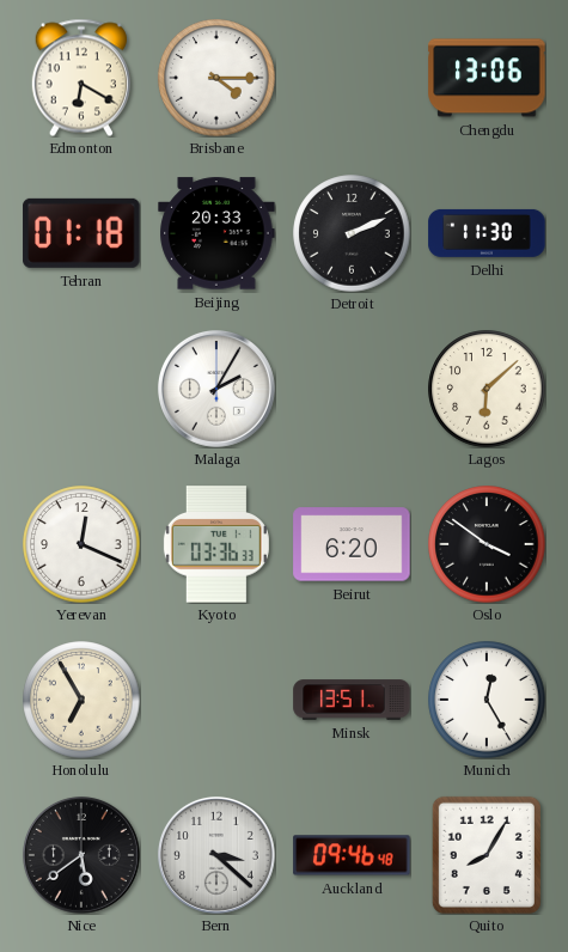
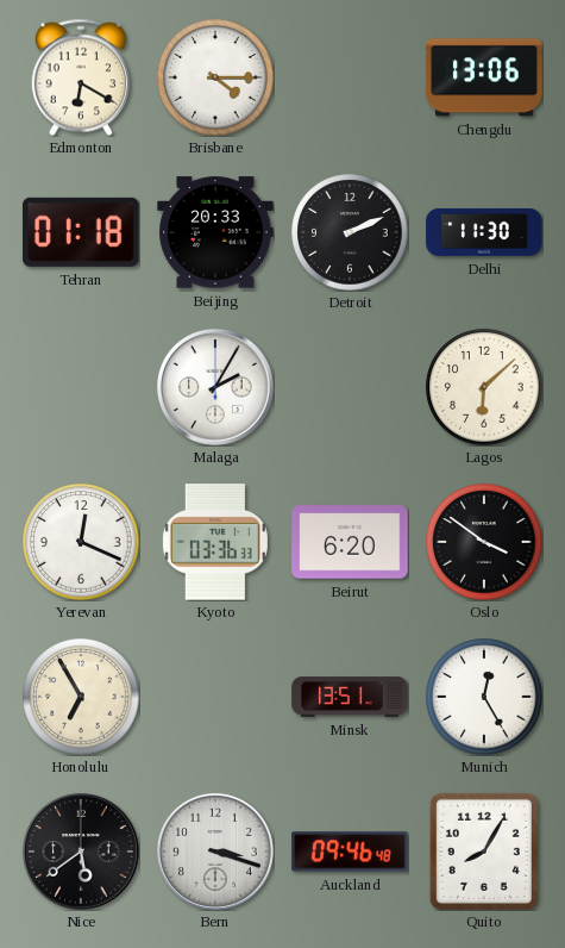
Bern: 3:22 -> 3:18 (215, 852)
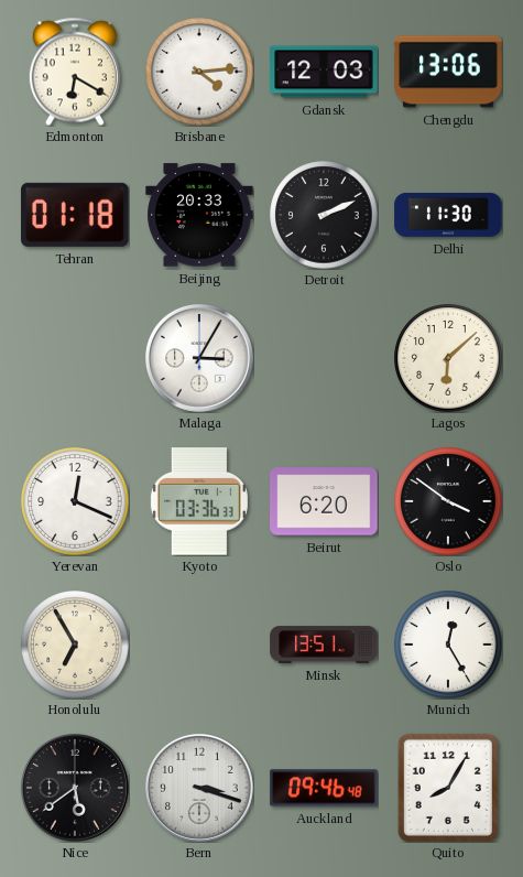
Brisbane: 4:15 -> 4:14 (199, 72)
Gdansk: none -> 12:03 (324, 72)
Malaga: 2:05 -> 3:05 (199, 358)
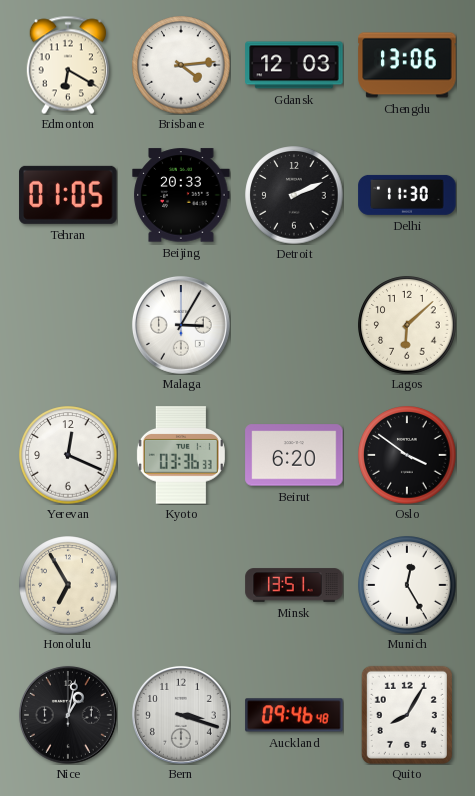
Tehran: 01:18 -> 01:05 (68, 195)
Nice: 5:39 -> 1:02 (68, 715)
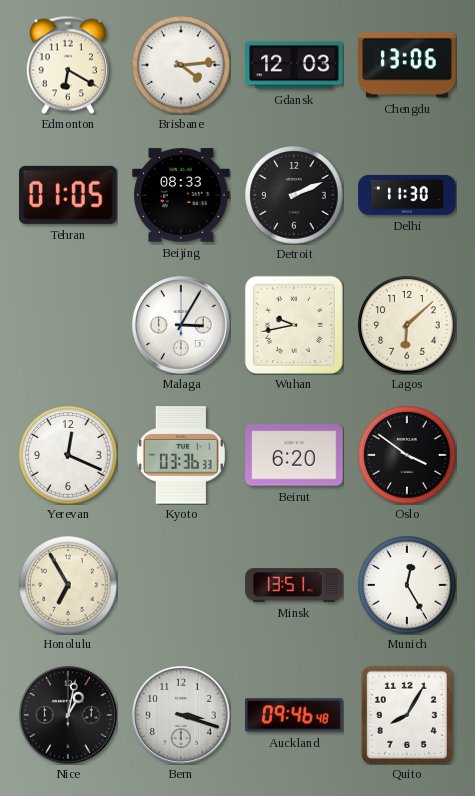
Beijing: 20:33 -> 08:33 (181, 195)
Wuhan: none -> 9:43 (294, 325)
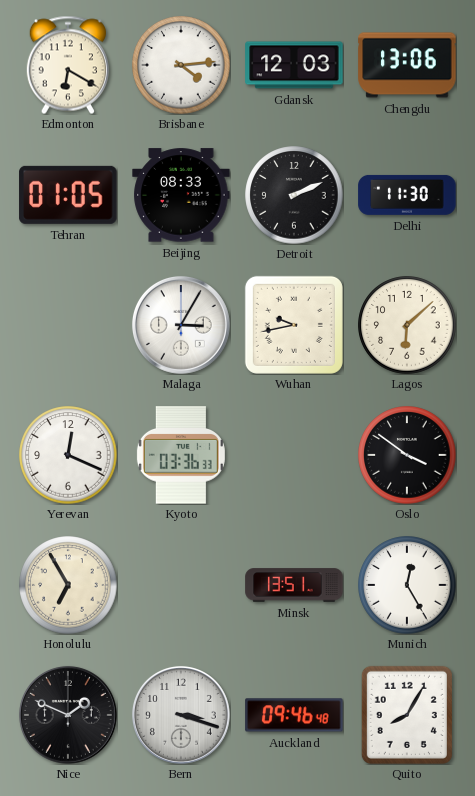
Beirut: 6:20 -> none (294, 455)
Nice: 1:02 -> 1:49 (68, 715)
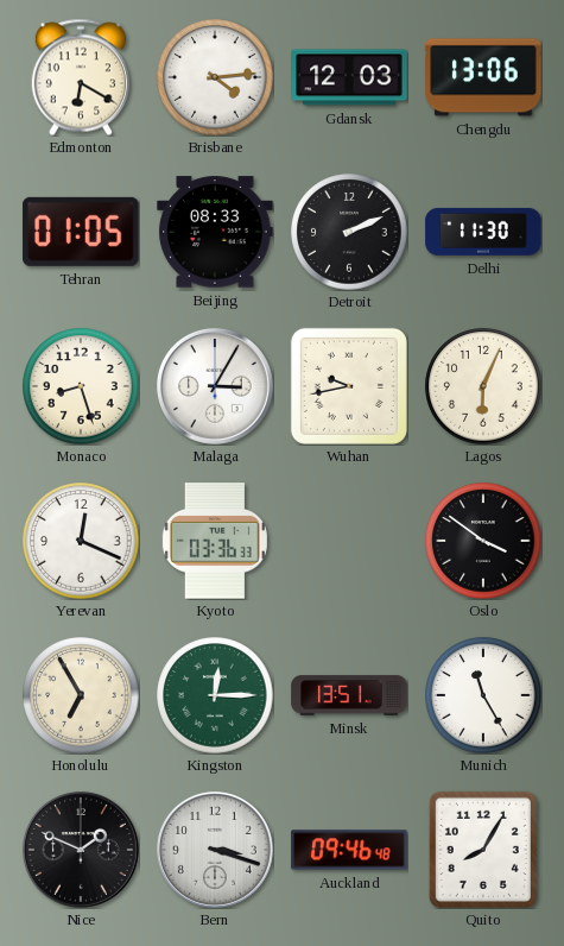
Monaco: none -> 8:27 (81, 386)
Lagos: 6:08 -> 6:04 (483, 386)
Kingston: none -> 12:15 (215, 695)
Munich: 12:25 -> 11:25 (483, 695)
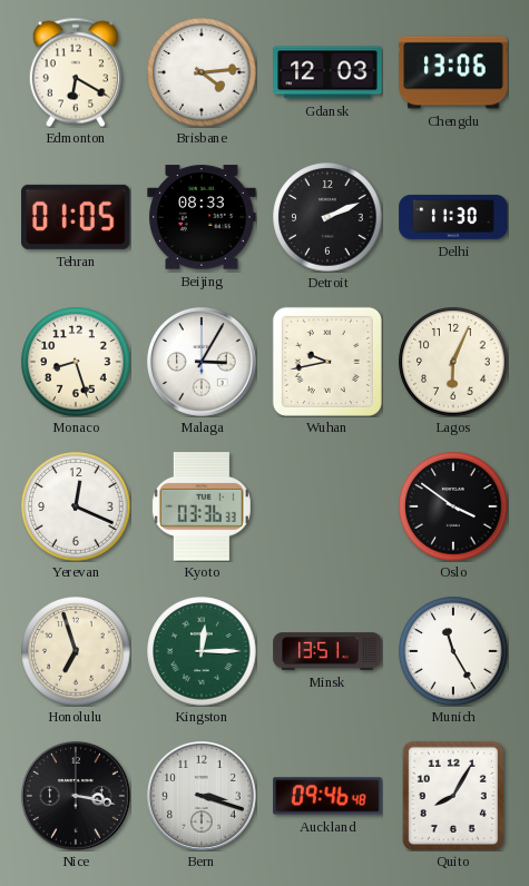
Honolulu: 6:55 -> 6:57 (76, 651)
Nice: 1:49 -> 3:17 (76, 796)
